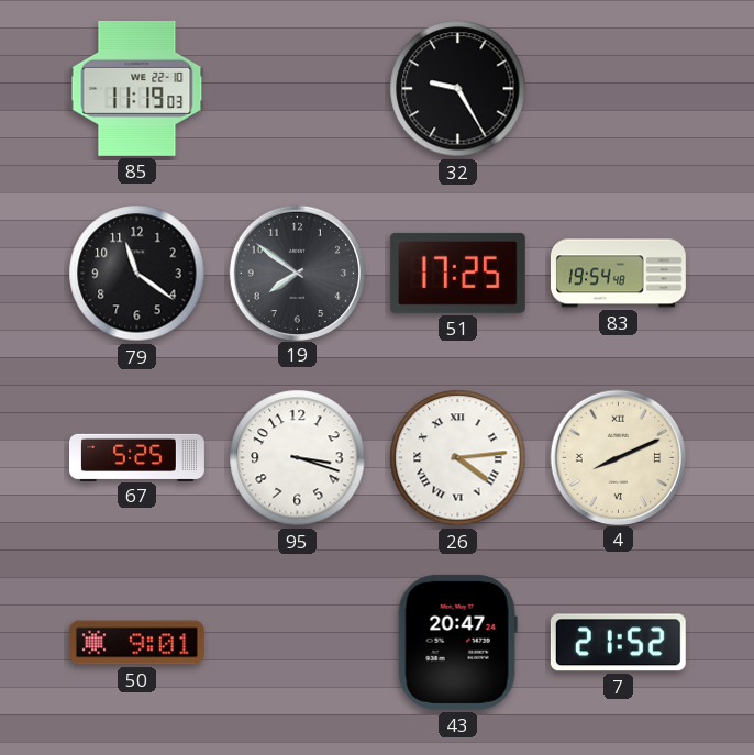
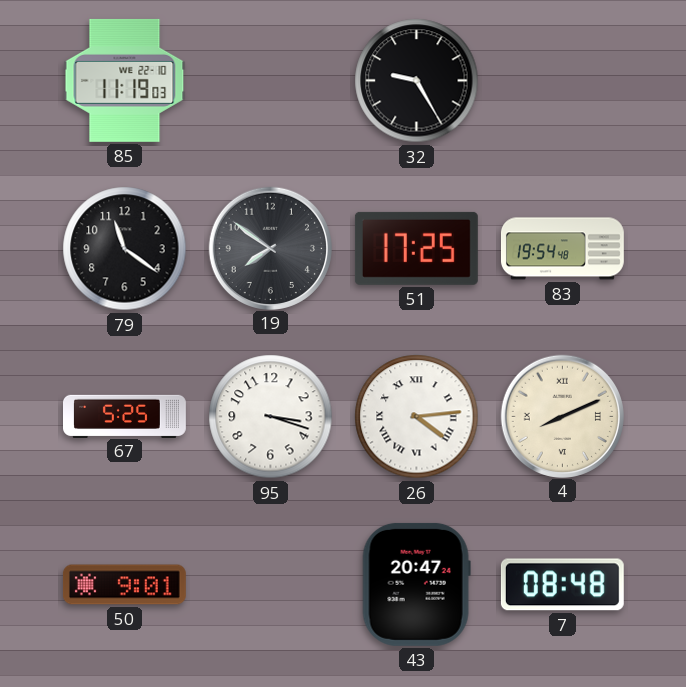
7: 21:52 -> 08:48 (562, 585)
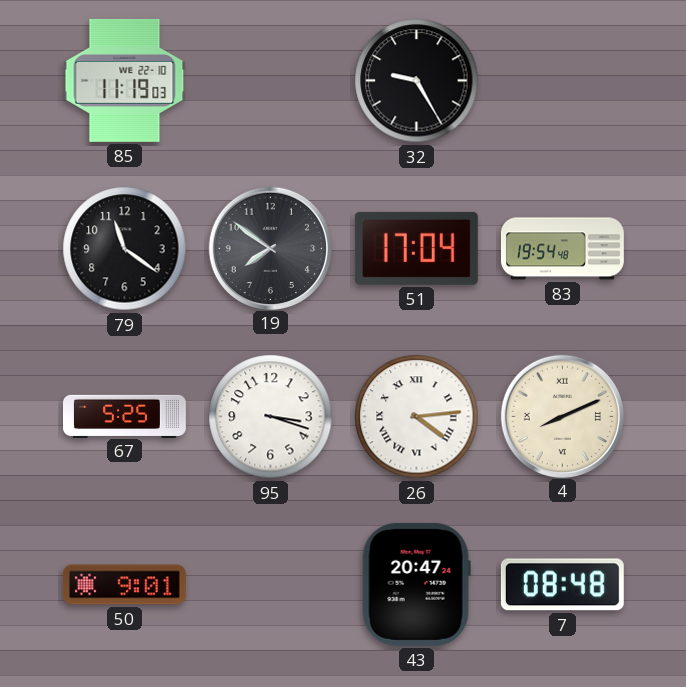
51: 17:25 -> 17:04 (416, 248)
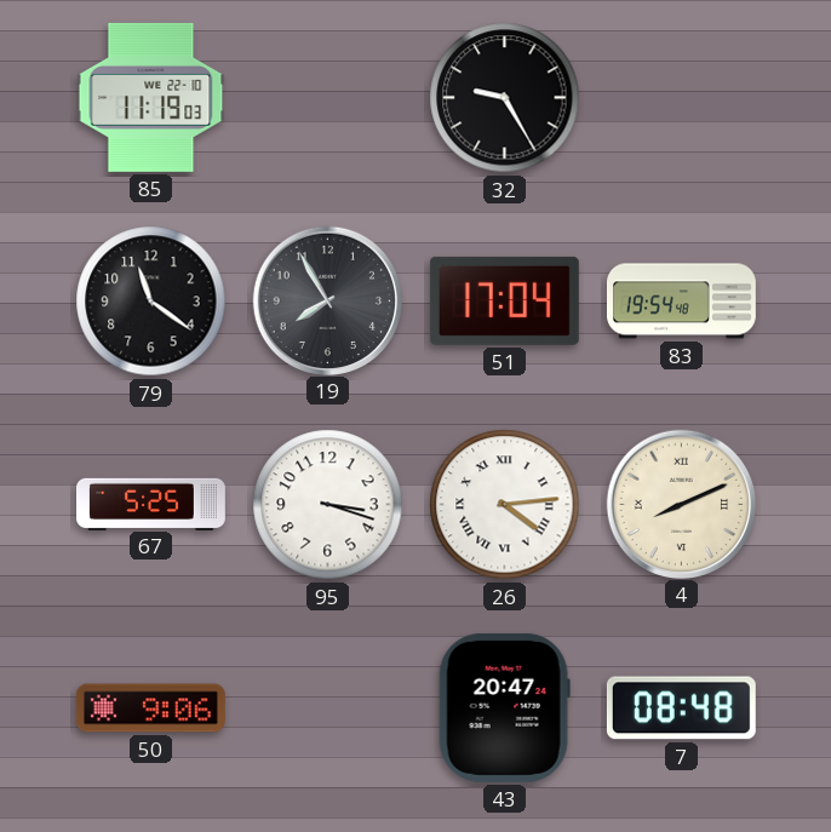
19: 7:51 -> 7:55 (327, 300)
50: 9:01 -> 9:06 (150, 708)
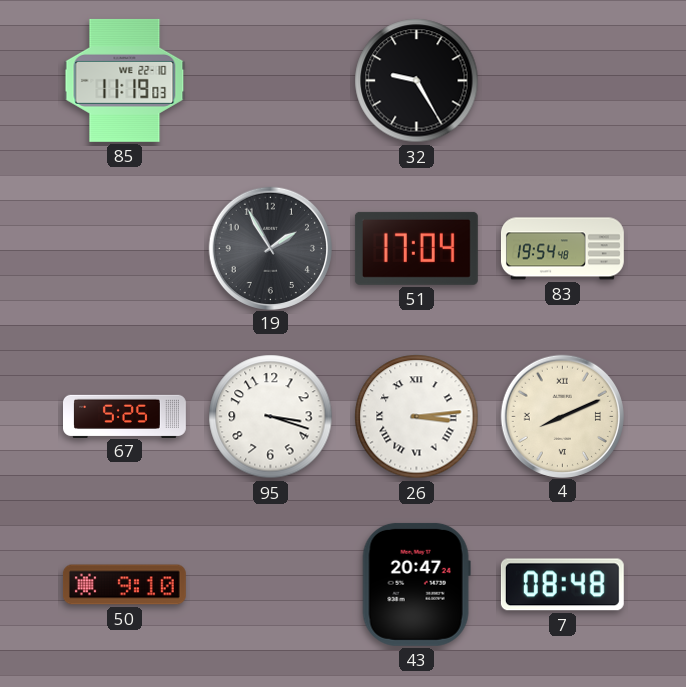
79: 11:21 -> none (151, 302)
19: 7:55 -> 1:55 (270, 248)
26: 4:14 -> 3:14 (417, 417)
50: 9:06 -> 9:10 (124, 585)
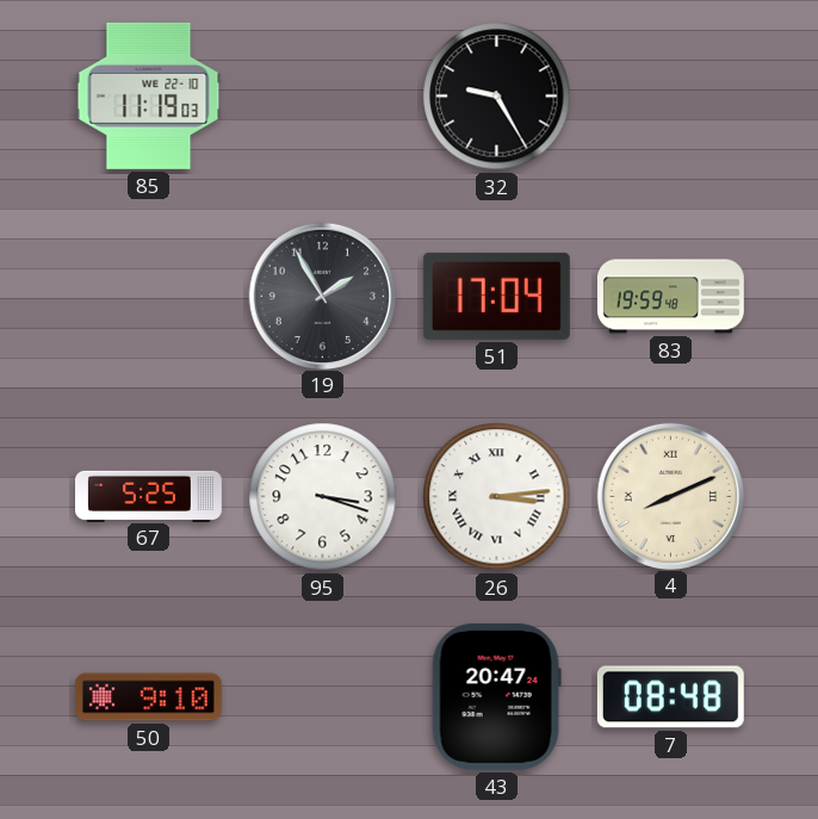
83: 19:54 -> 19:59 (670, 297)
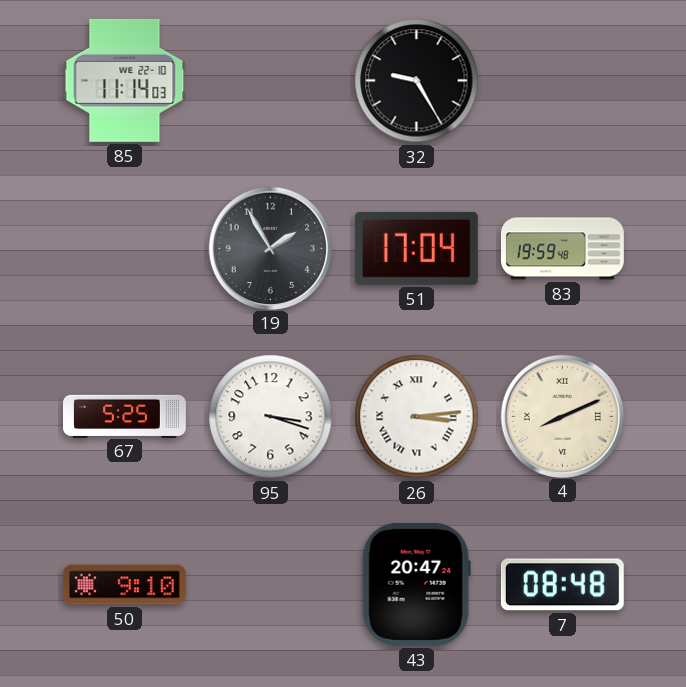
85: 11:19 -> 11:14 (125, 80)
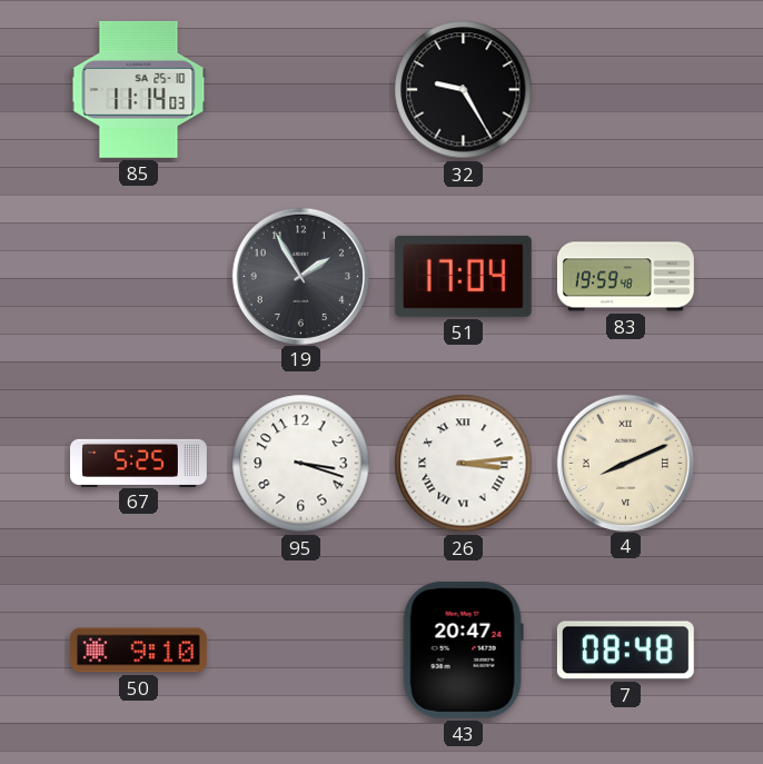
85 date: WE 22-10 -> SA 25-10 (139, 89)
